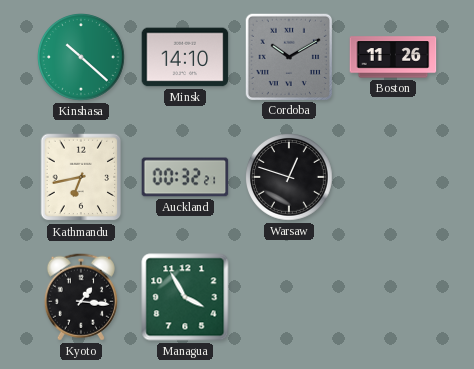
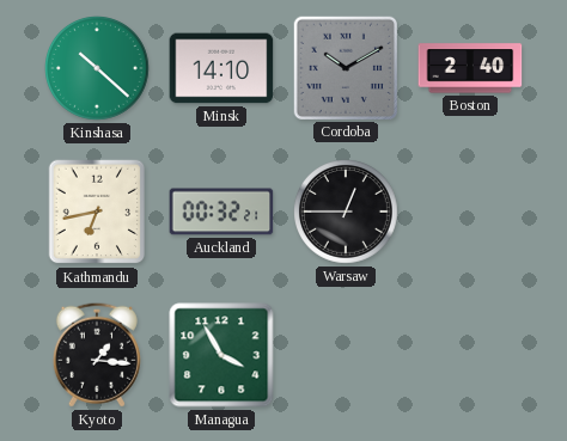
Boston: 11:26 -> 2:40 (470, 68)
Warsaw: 12:48 -> 12:45 (347, 213)
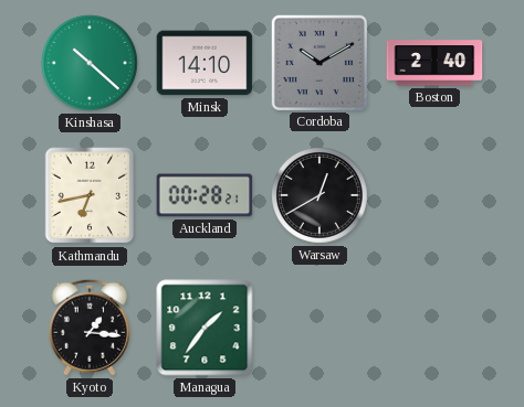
Auckland: 00:32 -> 00:28 (205, 195)
Warsaw: 12:45 -> 12:40 (321, 196)
Managua: 3:55 -> 1:36 (205, 328)
